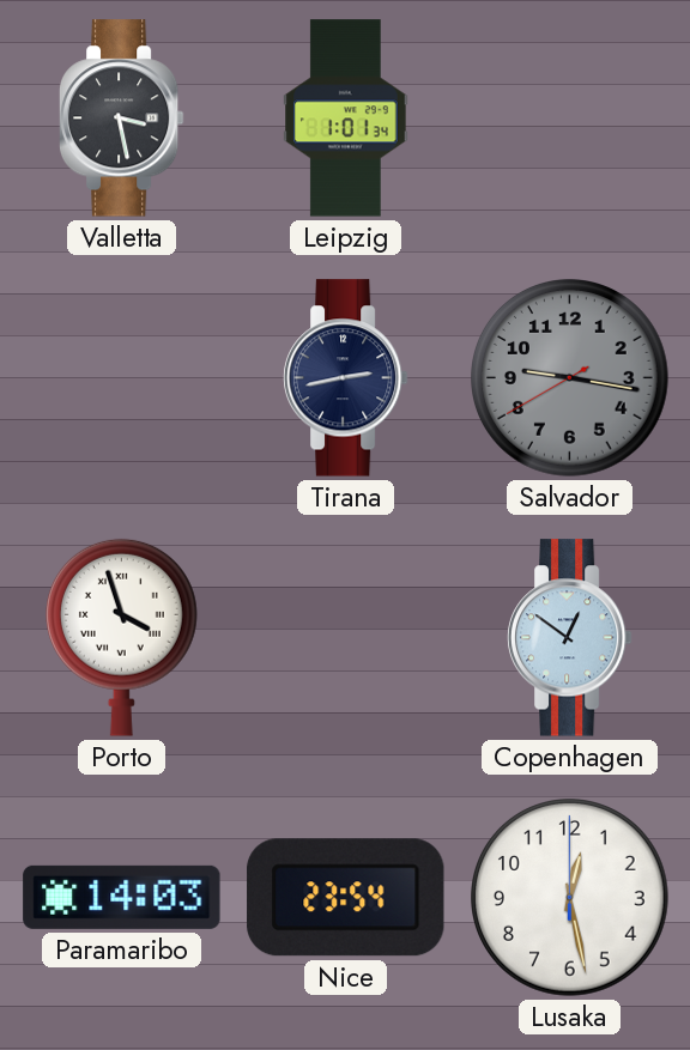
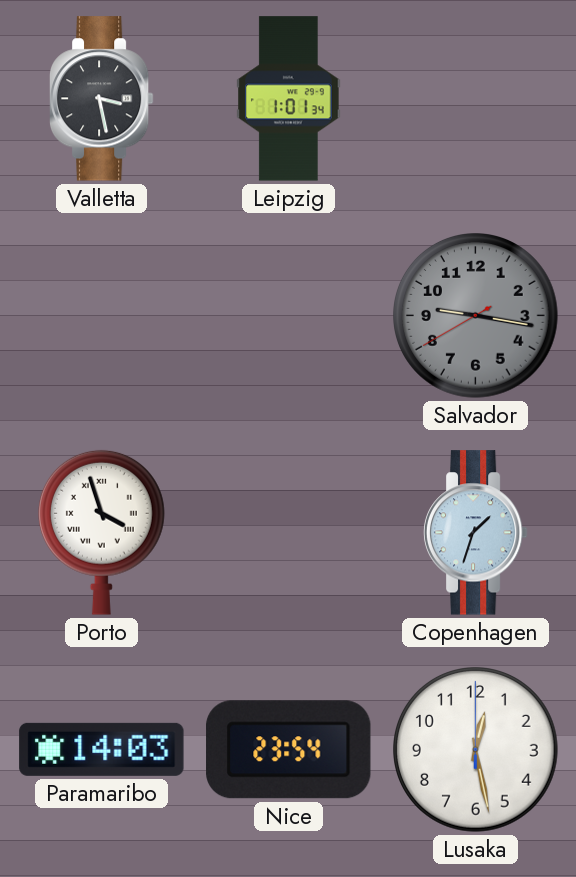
Tirana: 2:43 -> none (345, 378)
Copenhagen: 12:51 -> 1:33 (475, 533)
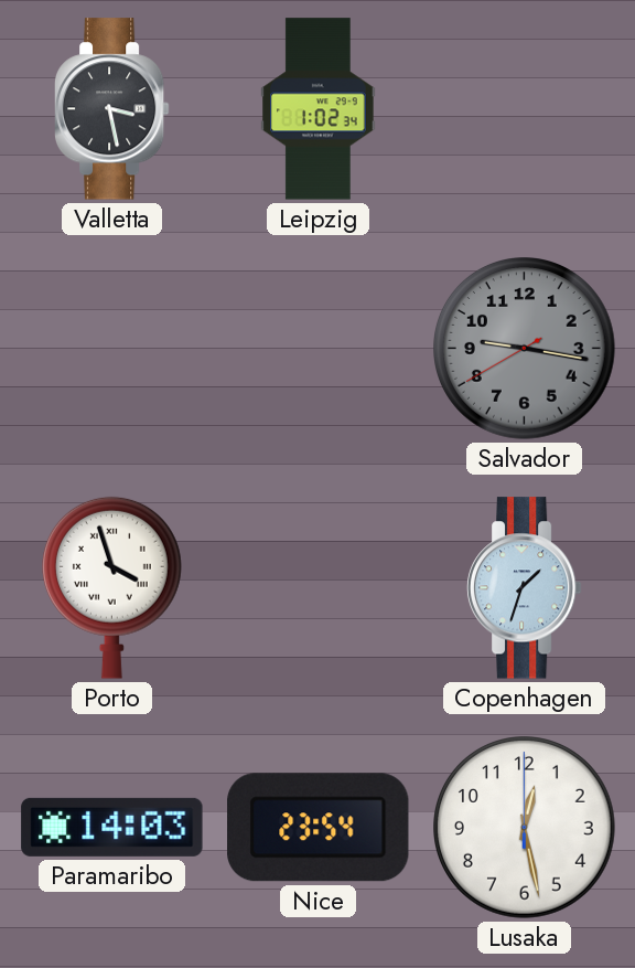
Leipzig: 1:01 -> 1:02 (319, 109)
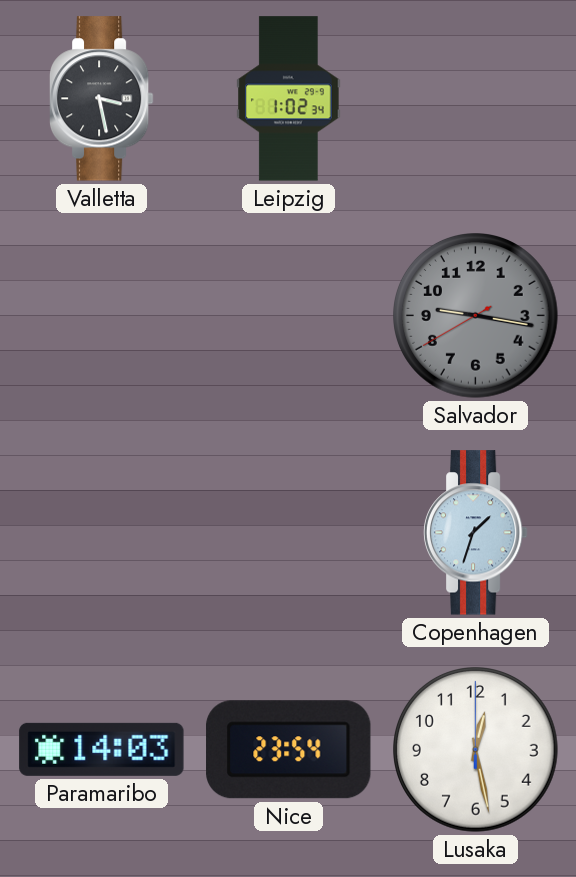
Porto: 3:57 -> none (111, 587)
